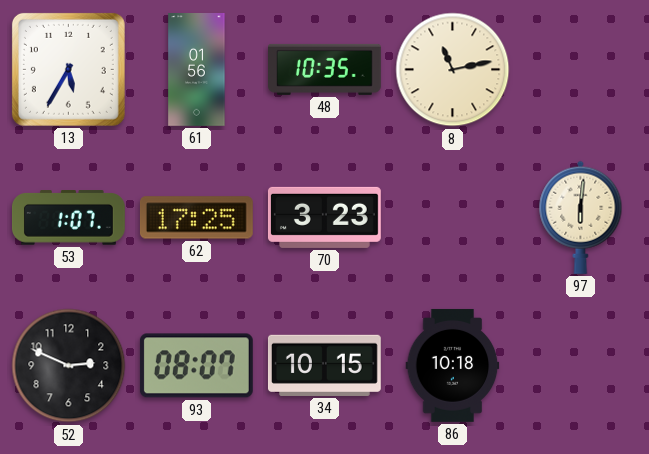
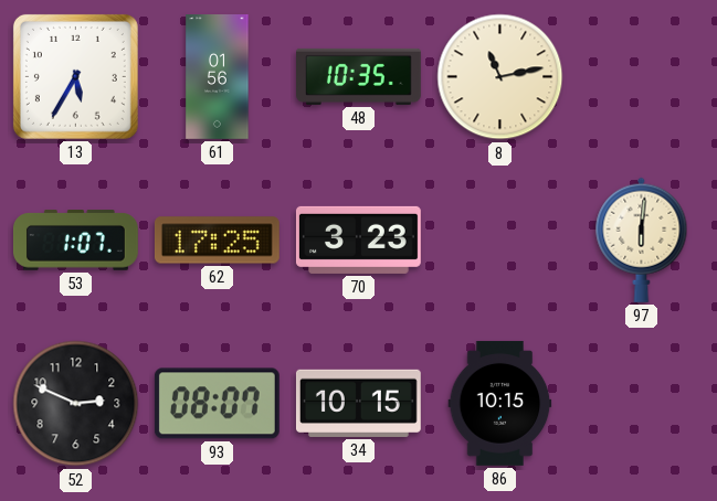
86: 10:18 -> 10:15 (500, 403)
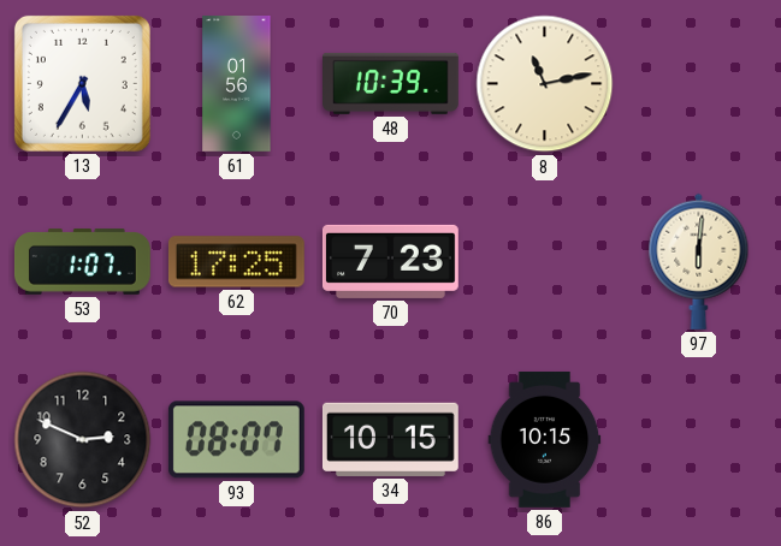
48: 10:35 -> 10:39 (391, 83)
70: 3:23 -> 7:23 (390, 261)
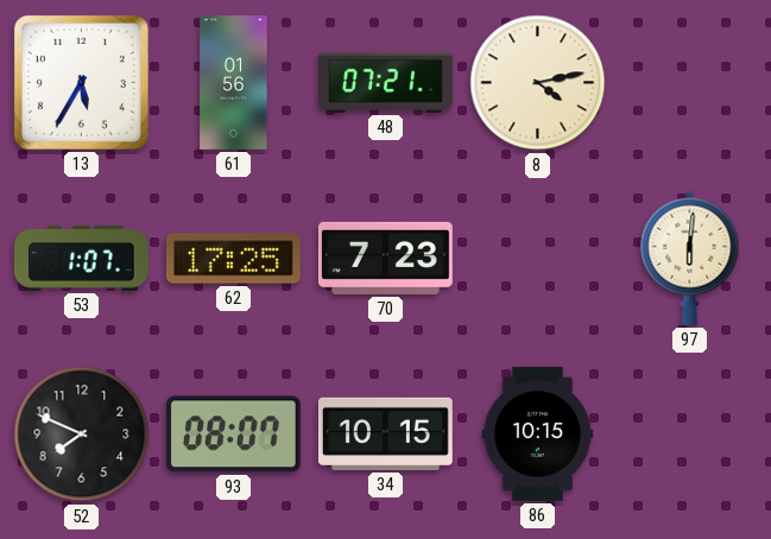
48: 10:39 -> 07:21 (386, 82)
8: 11:13 -> 4:13 (538, 83)
52: 2:49 -> 7:49 (82, 435)
